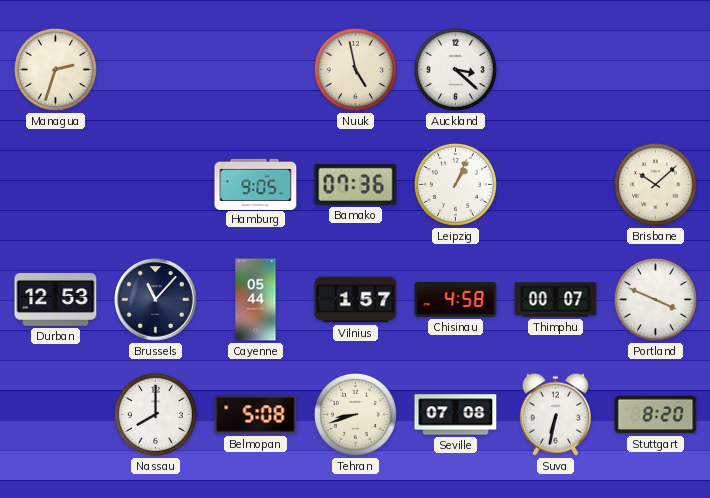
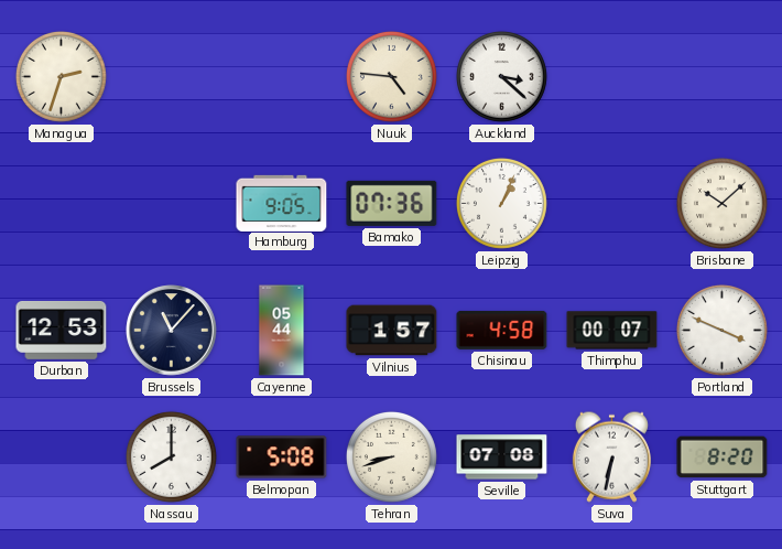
Nuuk: 4:58 -> 4:46 (391, 76)
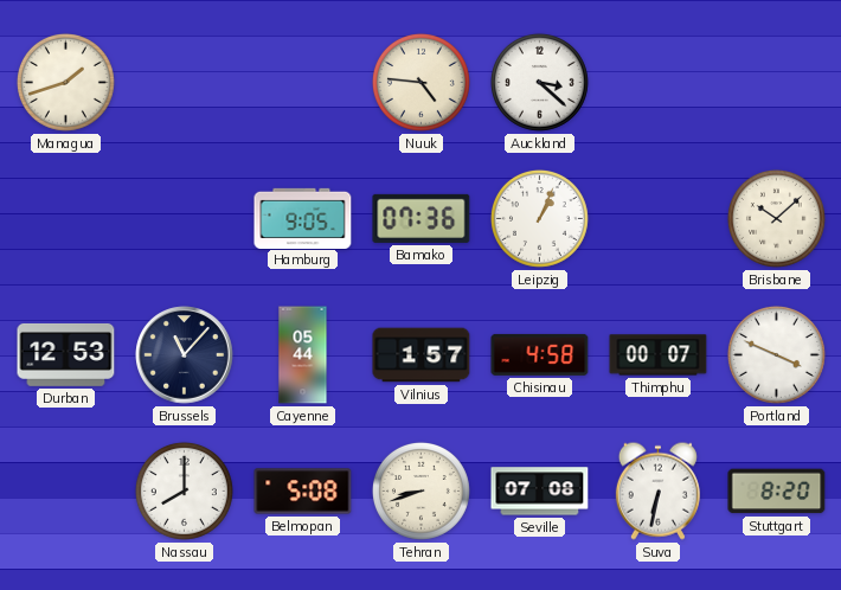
Managua: 2:33 -> 1:42 (65, 82)
